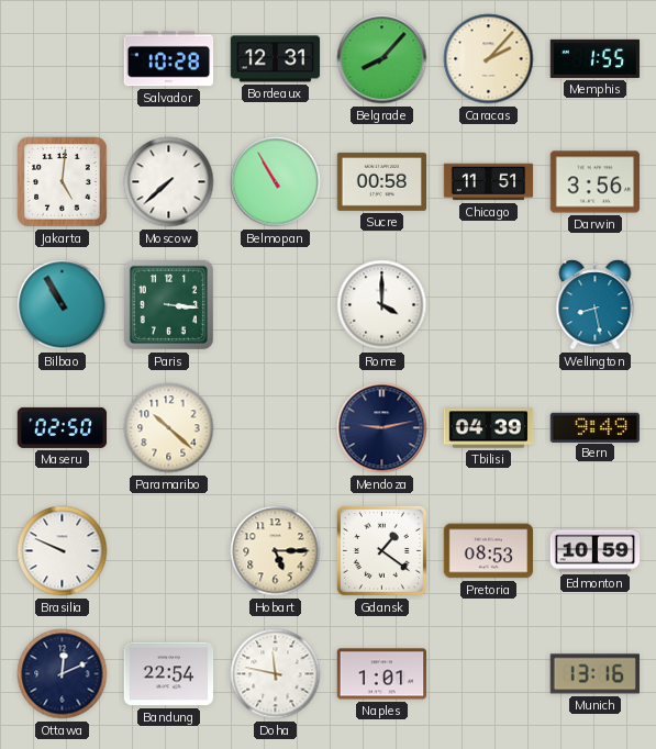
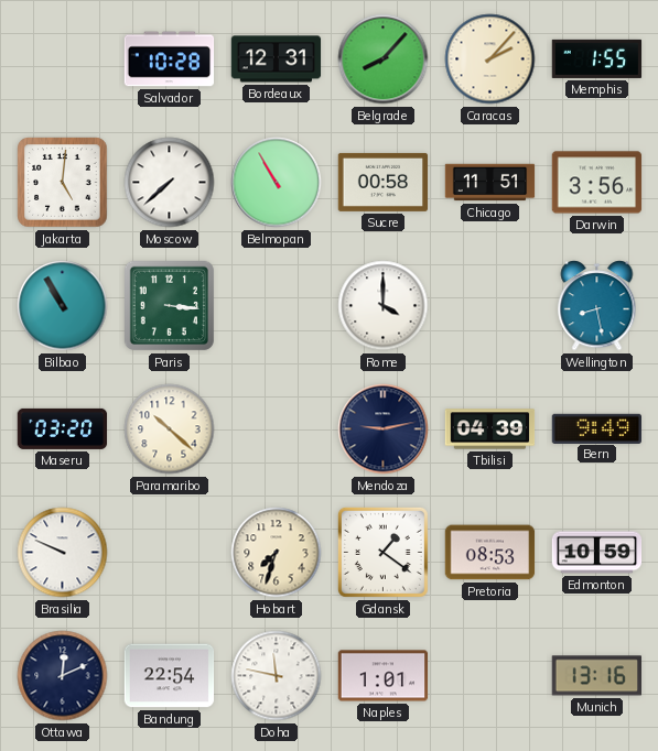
Maseru: 02:50 -> 03:20 (63, 428)
Hobart: 5:15 -> 7:33 (277, 553)
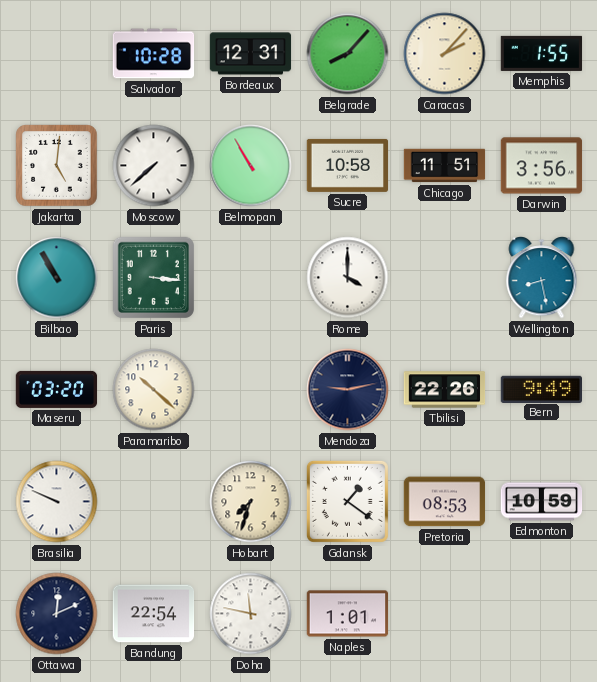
Sucre: 00:58 -> 10:58 (348, 165)
Tbilisi: 04:39 -> 22:26 (445, 390)
Munich: 13:16 -> none (596, 676)
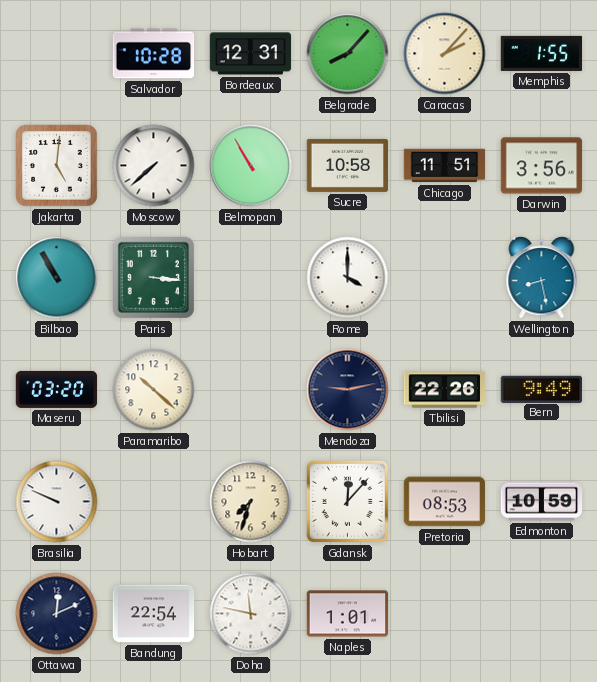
Gdansk: 1:21 -> 12:07 (347, 501)
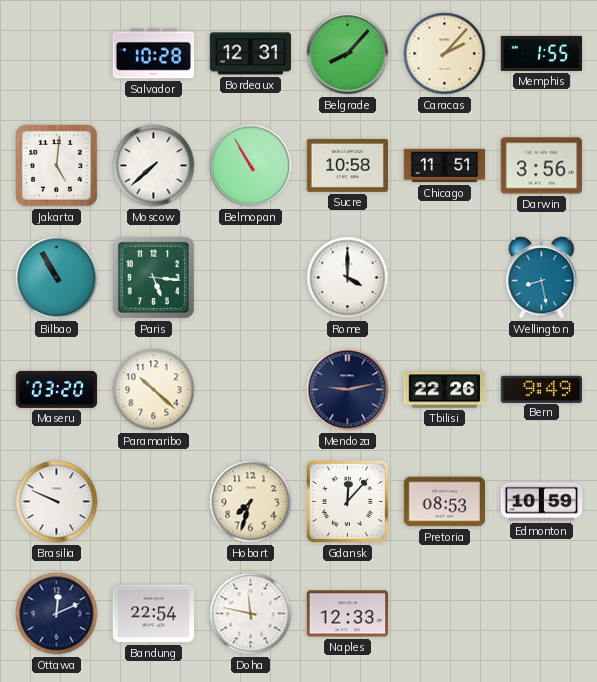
Paris: 3:16 -> 5:16 (153, 277)
Naples: 1:01 -> 12:33 (348, 614)
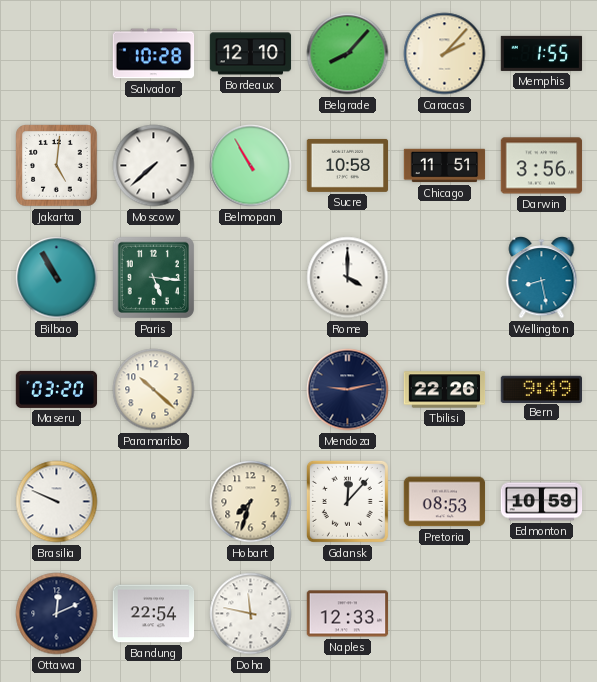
Bordeaux: 12:31 -> 12:10 (251, 54)
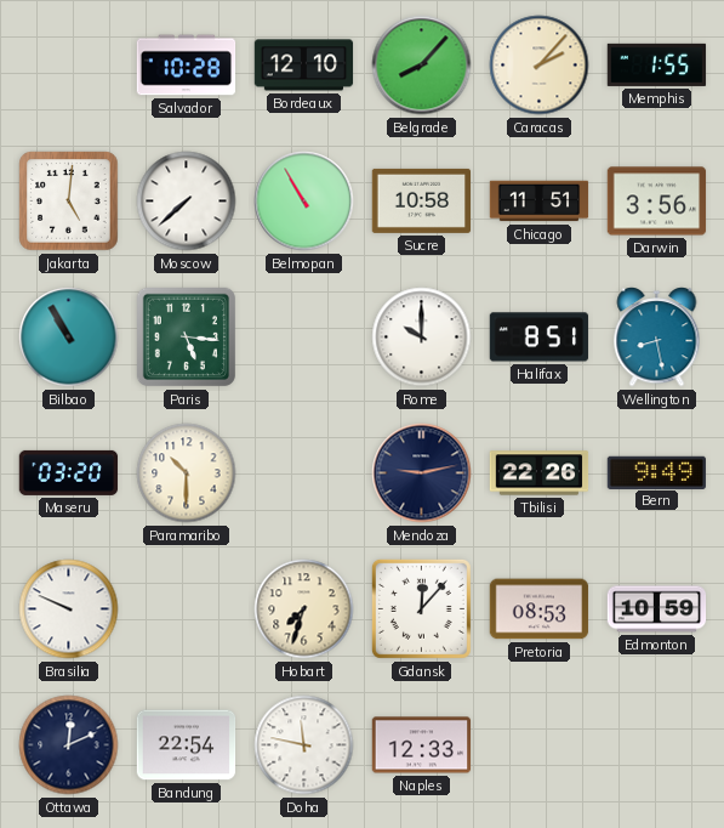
Rome: 4:00 -> 10:00 (422, 338)
Halifax: none -> 8:51 (540, 338)
Paramaribo: 10:22 -> 10:30 (187, 473)
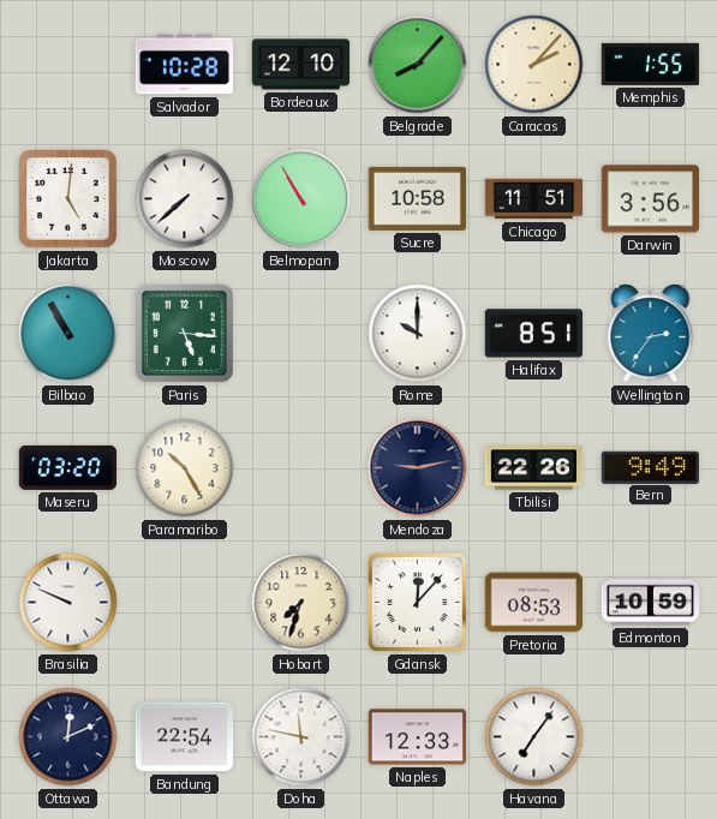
Wellington: 8:28 -> 2:36 (651, 334)
Paramaribo: 10:30 -> 10:25 (185, 468)
Havana: none -> 7:06 (534, 737)
